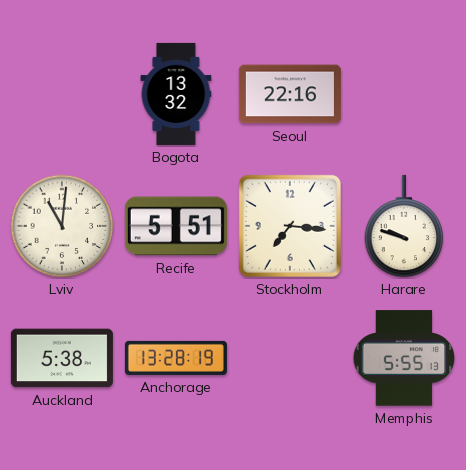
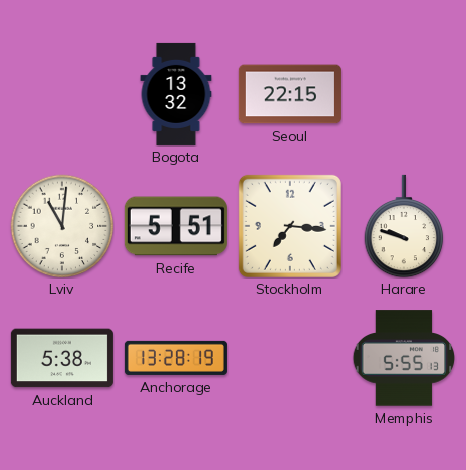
Seoul: 22:16 -> 22:15 (290, 94)
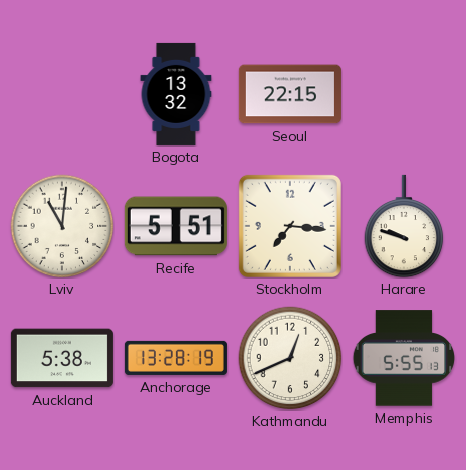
Kathmandu: none -> 12:41 (290, 358)
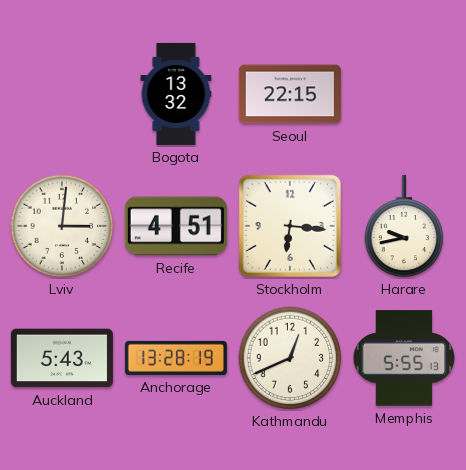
Lviv: 11:01 -> 3:01 (62, 226)
Recife: 5:51 -> 4:51 (176, 226)
Stockholm: 7:16 -> 6:16 (290, 226)
Harare: 9:48 -> 9:43 (404, 226)
Auckland: 5:38 -> 5:43 (62, 358)
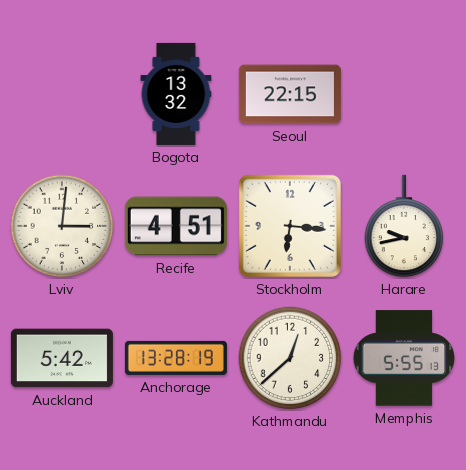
Auckland: 5:43 -> 5:42 (62, 358)
Kathmandu: 12:41 -> 12:38 (290, 358)
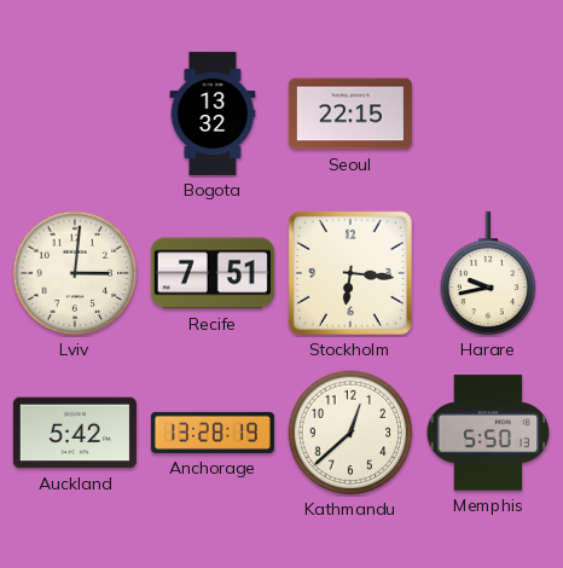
Recife: 4:51 -> 7:51 (213, 273)
Memphis: 5:55 -> 5:50 (488, 433)
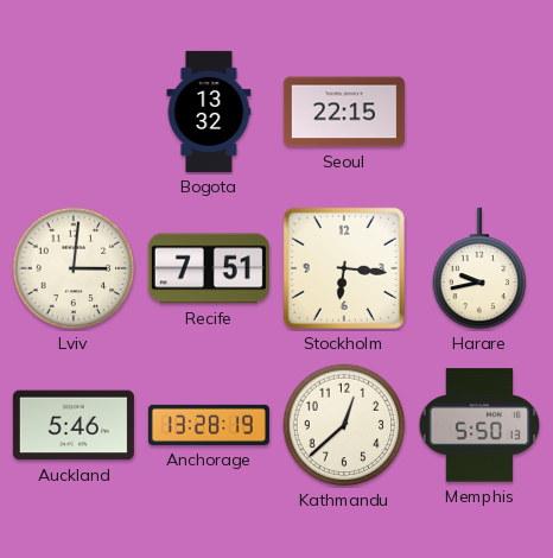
Auckland: 5:42 -> 5:46 (74, 425)
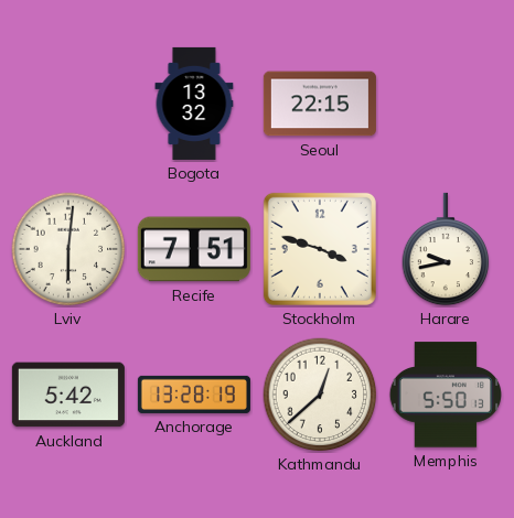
Lviv: 3:01 -> 6:01 (68, 249)
Stockholm: 6:16 -> 3:48 (320, 249)
Auckland: 5:46 -> 5:42 (68, 395)
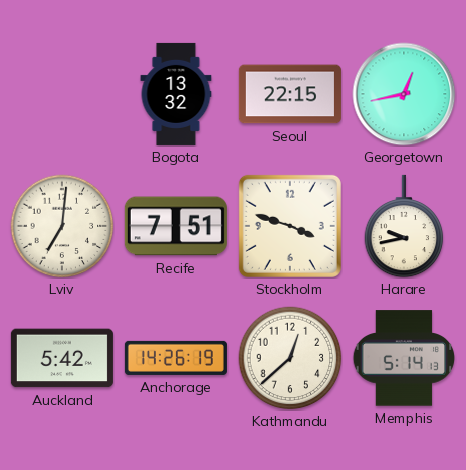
Georgetown: none -> 12:43 (404, 94)
Lviv: 6:01 -> 7:01 (62, 226)
Anchorage: 13:28 -> 14:26 (176, 358)
Memphis: 5:50 -> 5:14 (404, 358)
